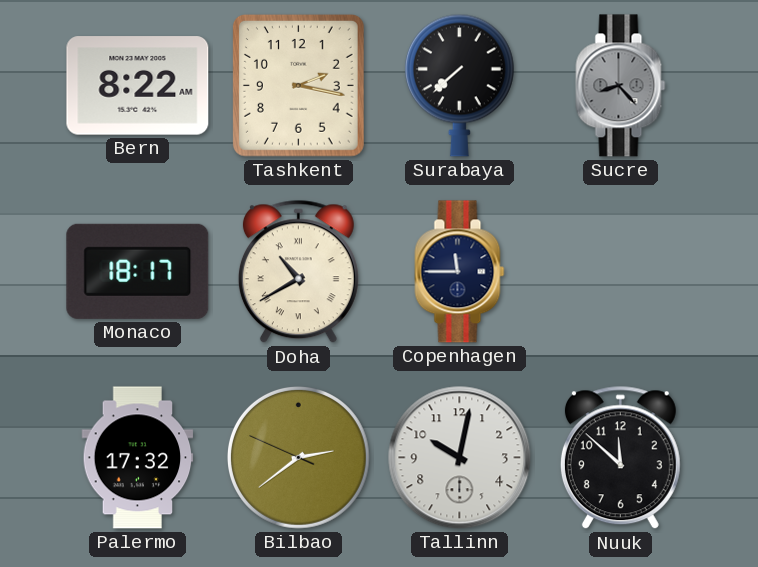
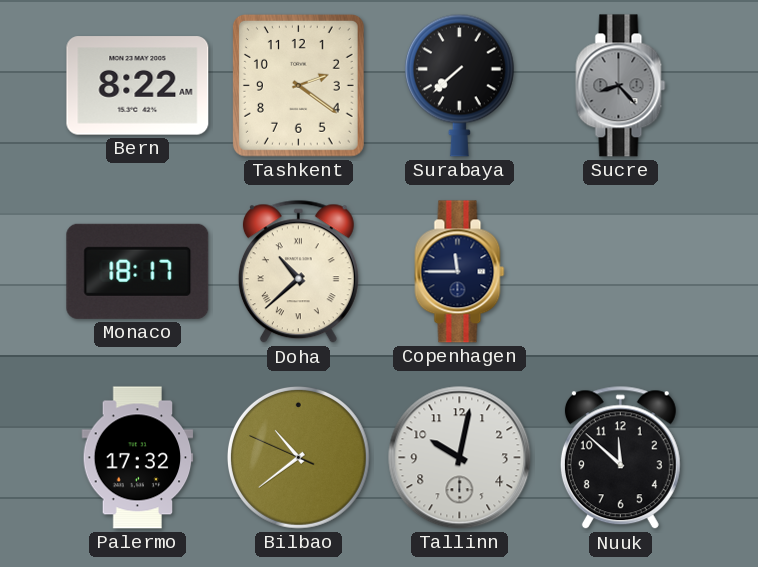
Tashkent: 2:17 -> 2:21 (298, 85)
Doha: 10:40 -> 10:38 (298, 272)
Bilbao: 2:38 -> 10:38 (298, 457)
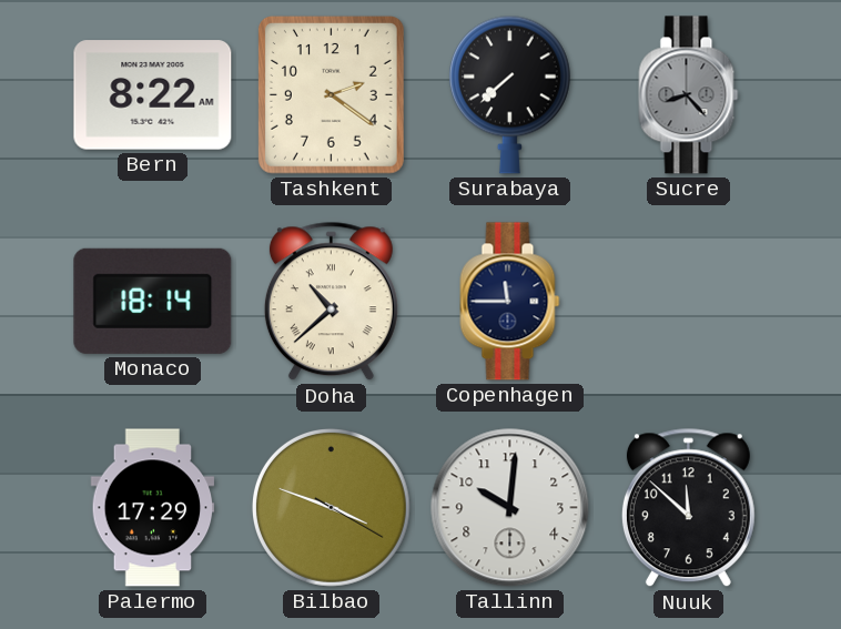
Monaco: 18:17 -> 18:14 (153, 301)
Palermo: 17:32 -> 17:29 (153, 508)
Bilbao: 10:38 -> 3:48 (331, 507)
Tallinn: 10:02 -> 10:01 (510, 508)
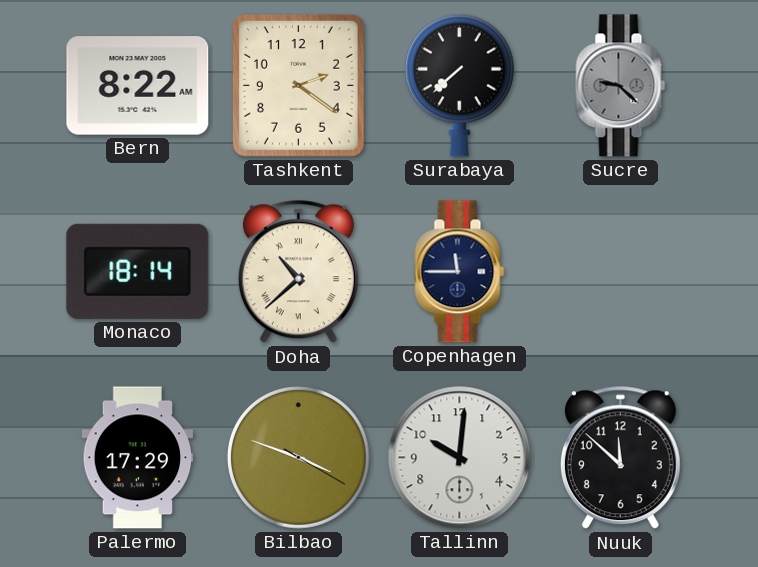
Sucre: 8:23 -> 9:22 (621, 86)
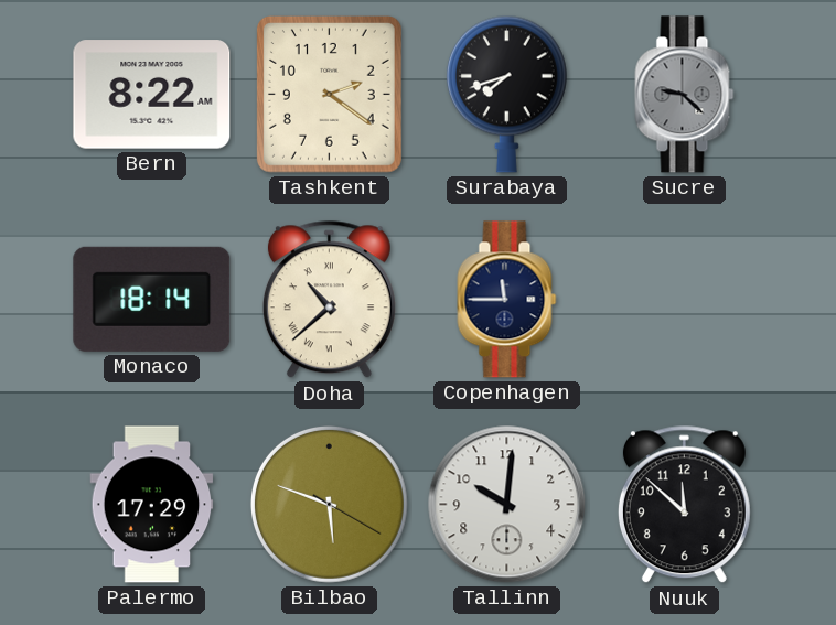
Surabaya: 7:38 -> 7:42 (506, 94)
Bilbao: 3:48 -> 5:48 (329, 504)
